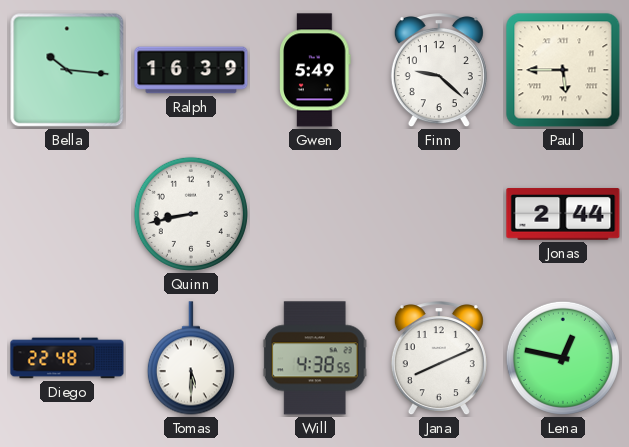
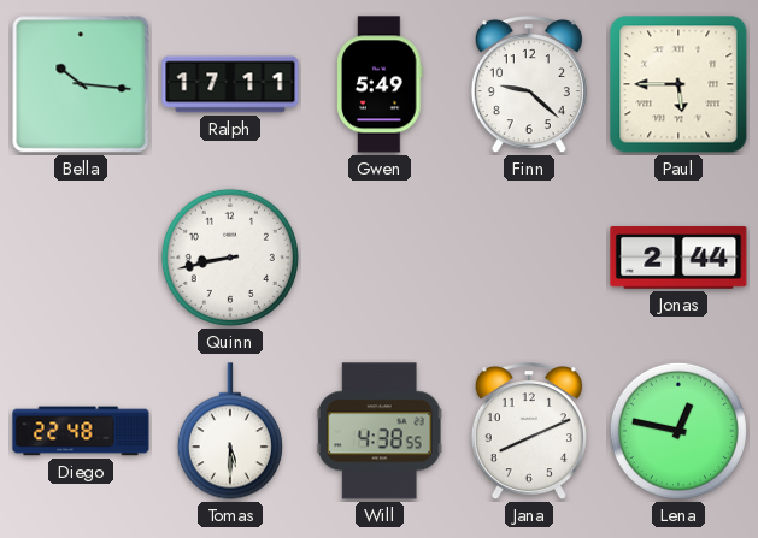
Ralph: 16:39 -> 17:11 (230, 84)
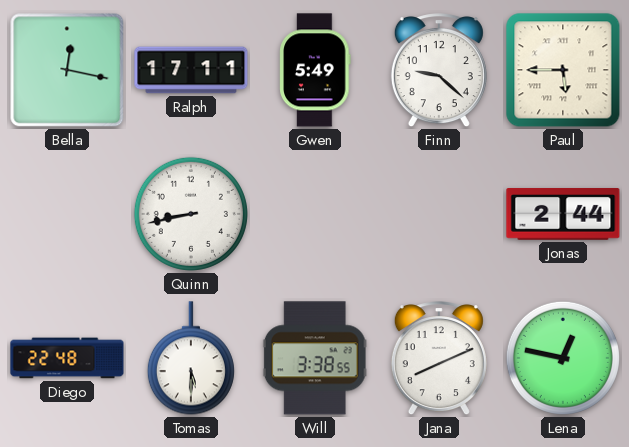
Bella: 10:16 -> 12:17 (67, 70)
Will: 4:38 -> 3:38 (315, 358)
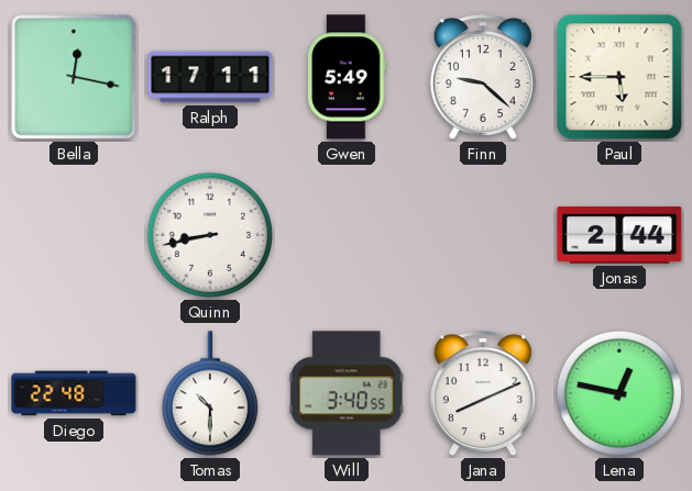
Tomas: 5:30 -> 10:30 (210, 393)
Will: 3:38 -> 3:40 (347, 393)
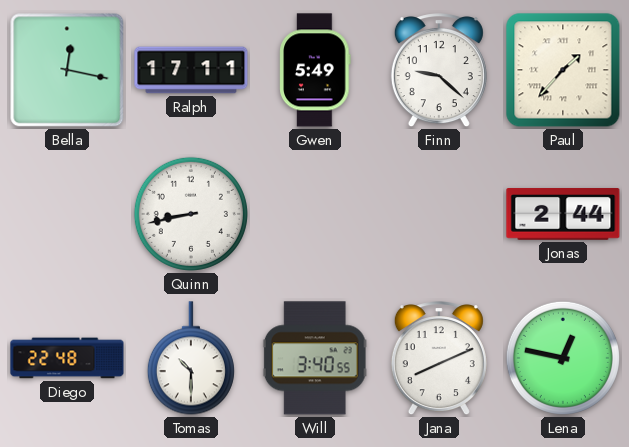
Paul: 5:45 -> 1:37 (563, 70)
